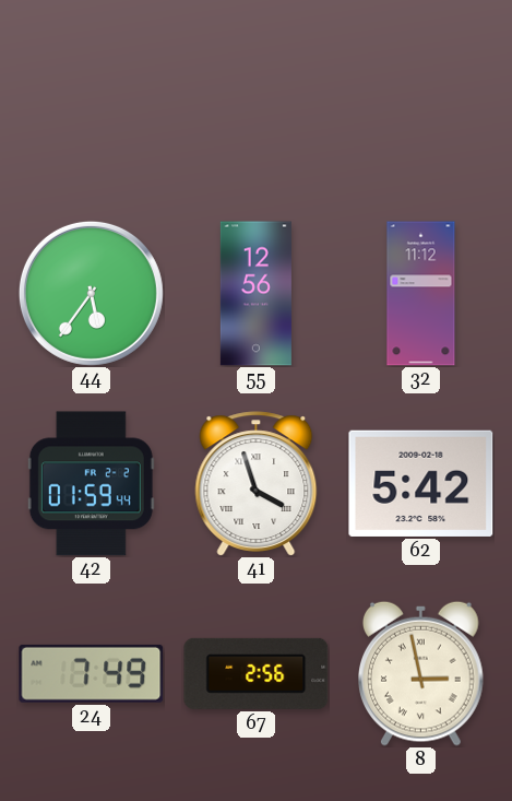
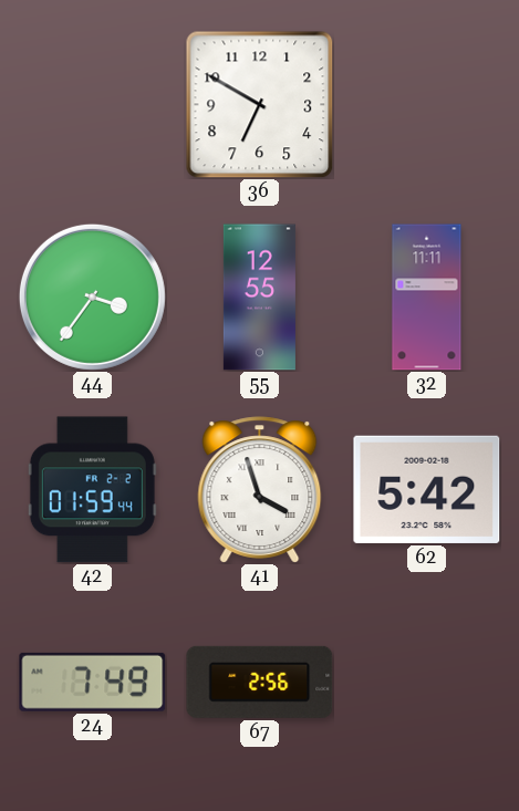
36: none -> 6:50 (259, 104)
44: 5:36 -> 3:36 (92, 297)
55: 12:56 -> 12:55 (259, 298)
32: 11:12 -> 11:11 (427, 298)
8: 2:58 -> none (421, 673)
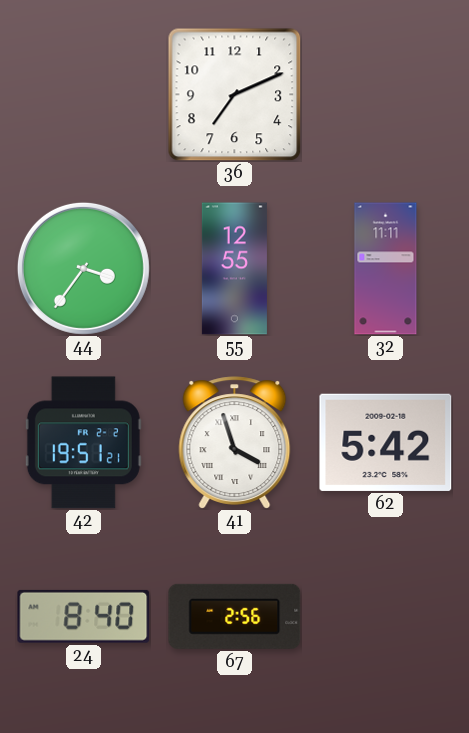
36: 6:50 -> 7:11 (234, 94)
42: 01:59 -> 19:51 (83, 443)
24: 7:49 -> 8:40 (84, 616)
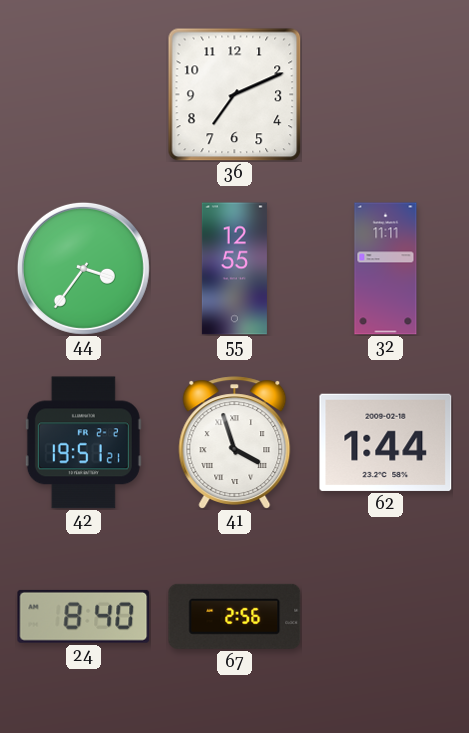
62: 5:42 -> 1:44 (386, 442)
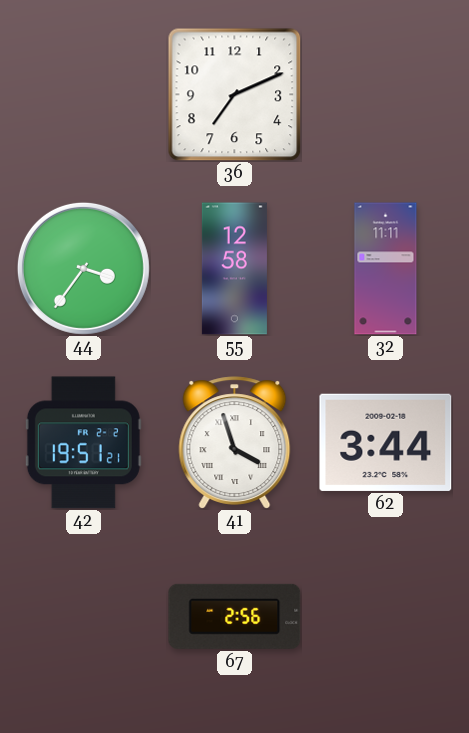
55: 12:55 -> 12:58 (234, 269)
62: 1:44 -> 3:44 (386, 442)
24: 8:40 -> none (84, 616)
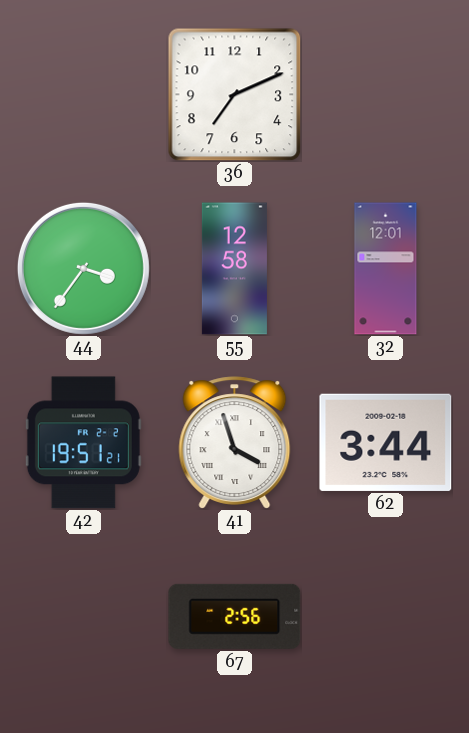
32: 11:11 -> 12:01 (386, 269)
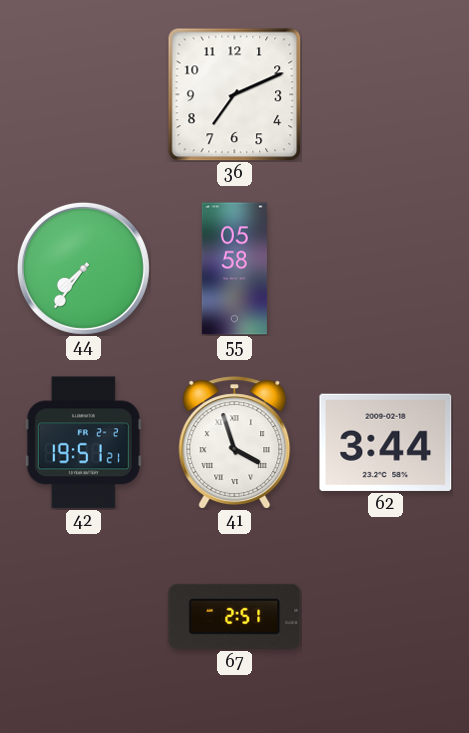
44: 3:36 -> 7:36 (83, 268)
55: 12:58 -> 05:58 (234, 269)
32: 12:01 -> none (386, 269)
67: 2:56 -> 2:51 (235, 616)
